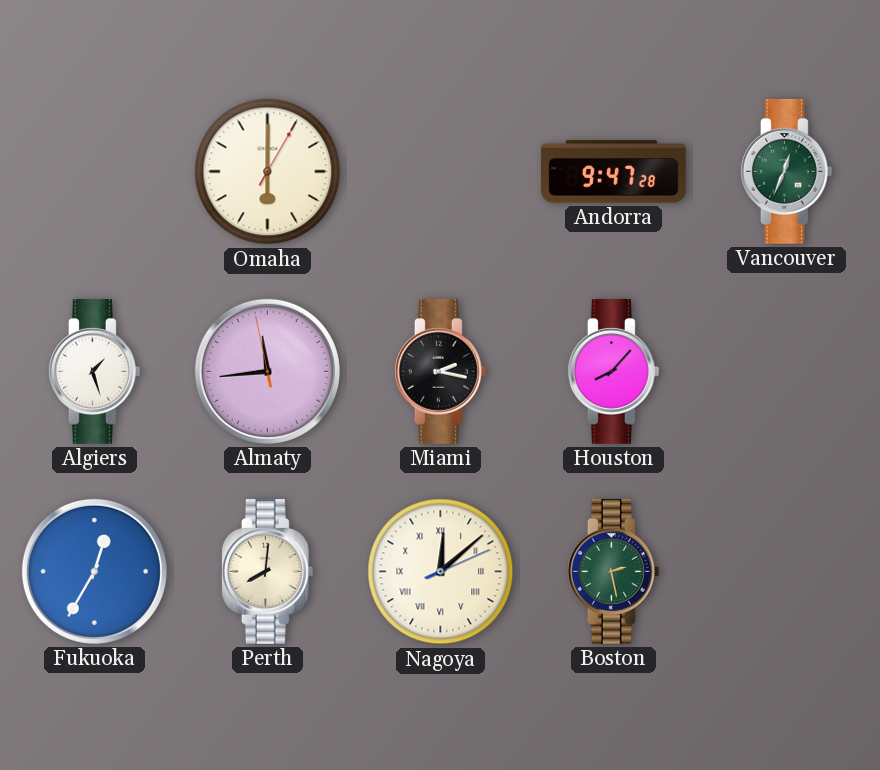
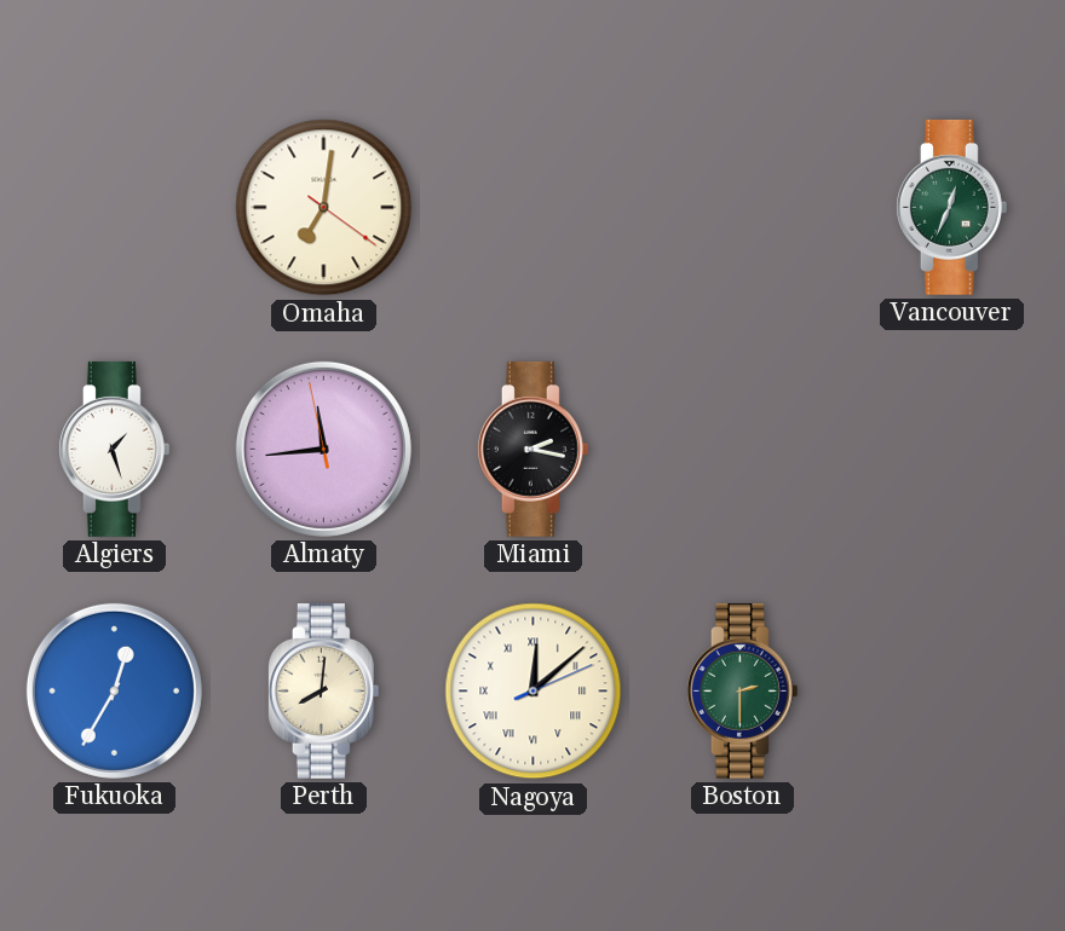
Omaha: 6:00 -> 7:01 (324, 208)
Andorra: 9:47 -> none (614, 172)
Houston: 8:07 -> none (613, 371)
Boston: 2:28 -> 2:30 (742, 690)
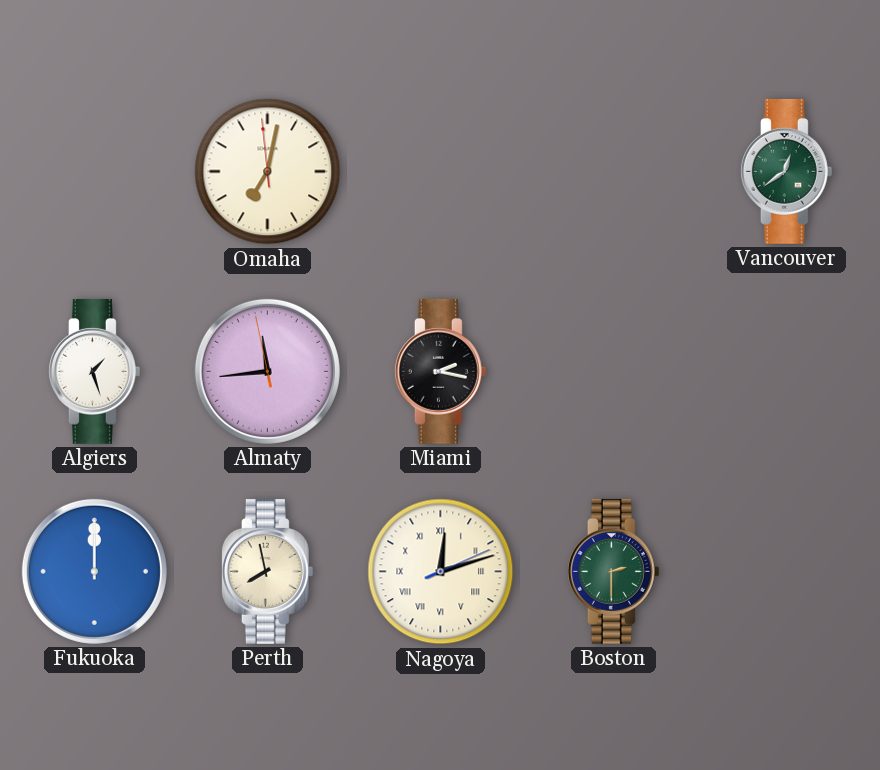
Omaha: 7:01:21 -> 7:01:59 (268, 172)
Vancouver: 12:34 -> 12:39 (786, 171)
Fukuoka: 12:35 -> 12:00 (94, 571)
Perth: 8:01 -> 7:58 (267, 571)
Nagoya: 12:08 -> 12:12 (441, 572)
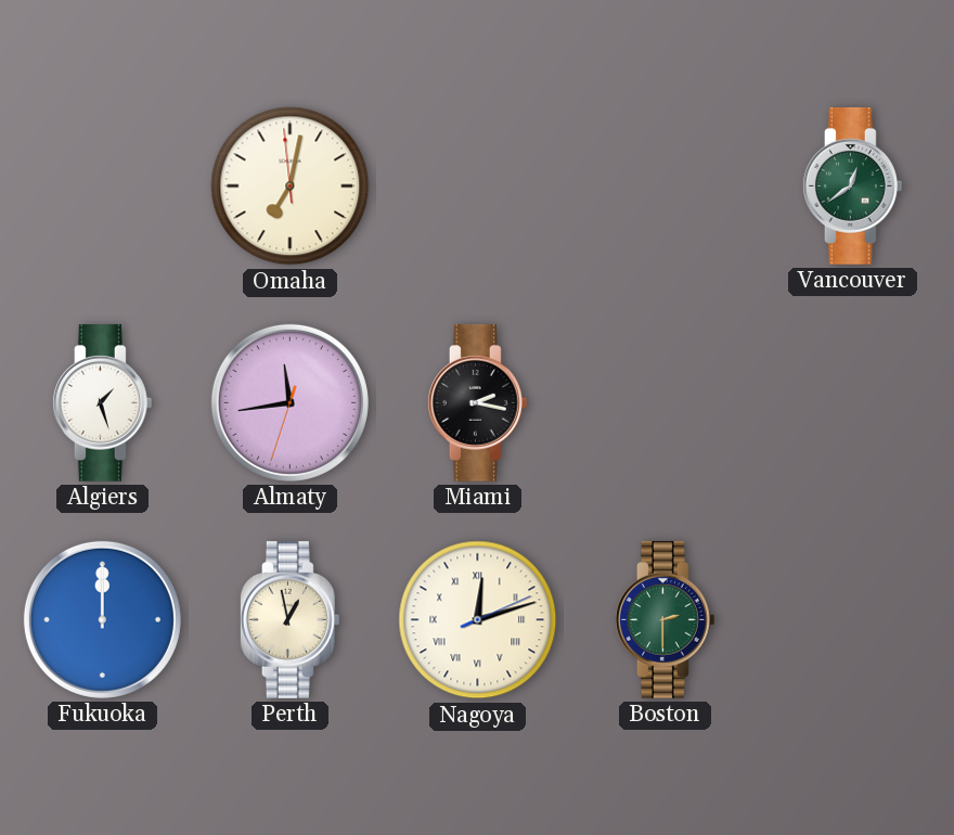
Almaty: 11:43:58 -> 11:43:33 (289, 402)
Perth: 7:58 -> 12:58 (289, 619)
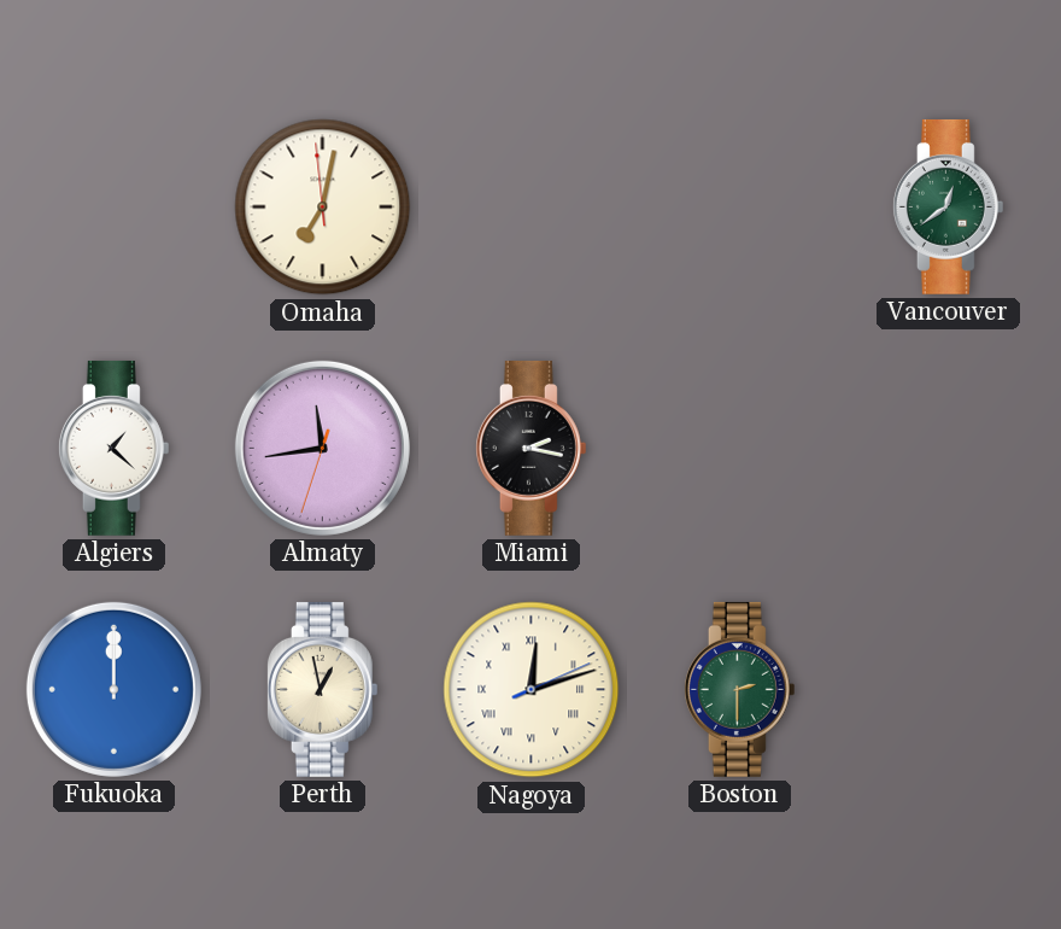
Algiers: 1:27 -> 1:22 (113, 448)
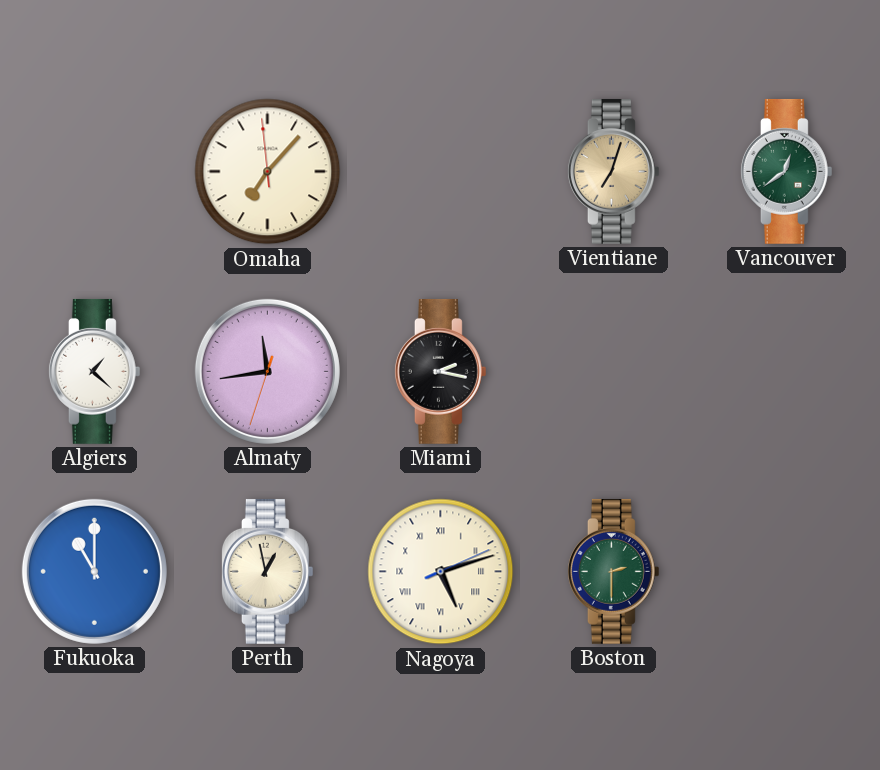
Omaha: 7:01 -> 7:06 (268, 172)
Vientiane: none -> 7:03 (613, 171)
Fukuoka: 12:00 -> 11:00 (94, 571)
Nagoya: 12:12 -> 5:12 (441, 572)
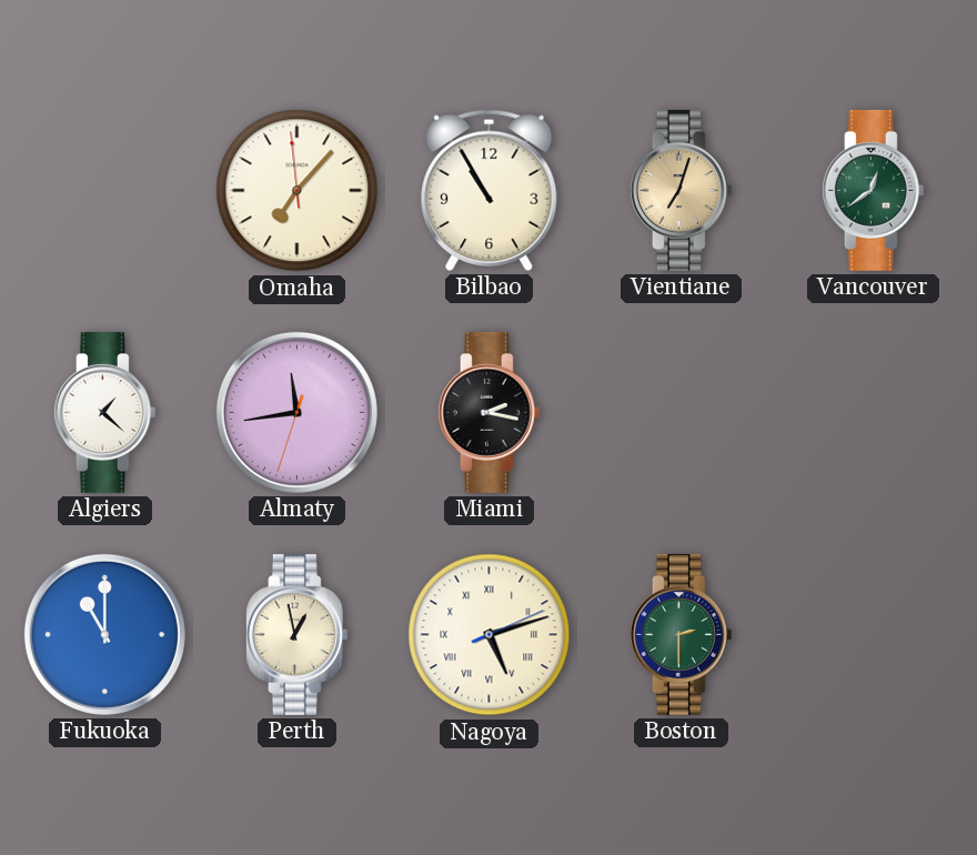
Bilbao: none -> 10:55 (490, 190)
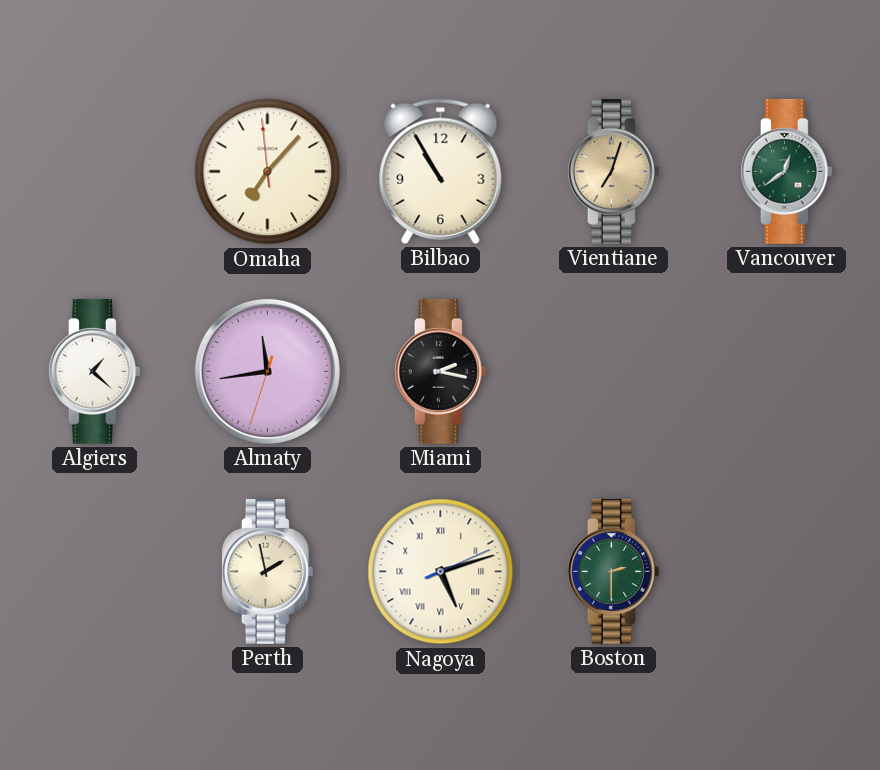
Fukuoka: 11:00 -> none (104, 634)
Perth: 12:58 -> 1:58 (267, 571)
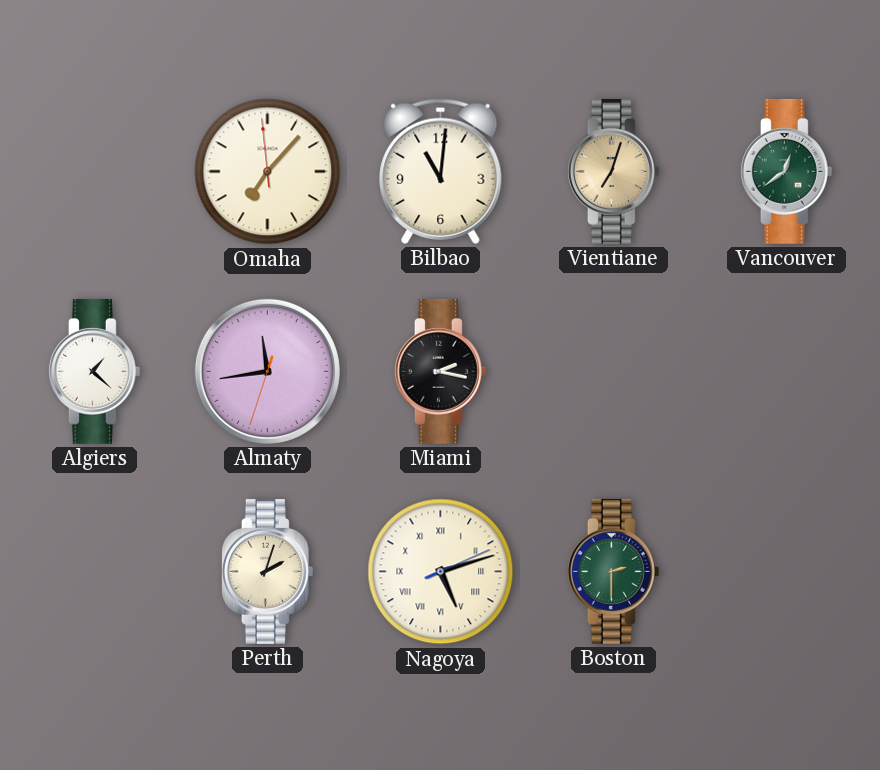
Bilbao: 10:55 -> 11:01 (441, 171)
Perth: 1:58 -> 2:03 (267, 571)
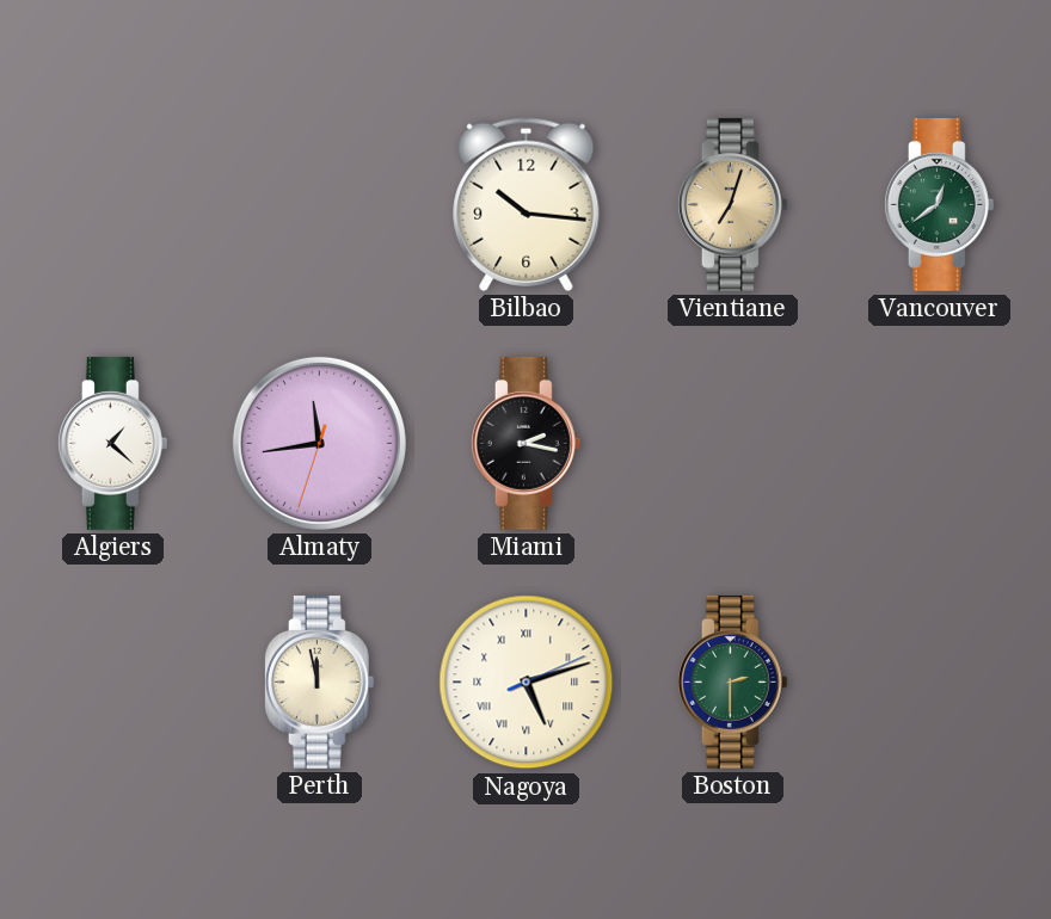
Omaha: 7:06 -> none (268, 172)
Bilbao: 11:01 -> 10:16 (527, 204)
Perth: 2:03 -> 11:58 (319, 681)
